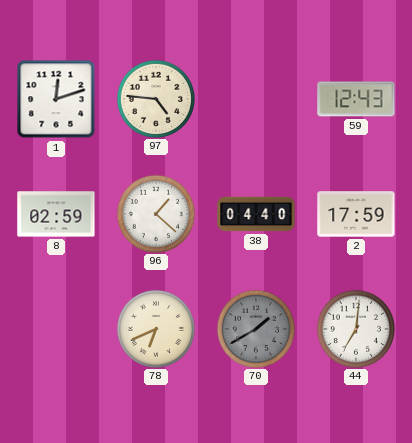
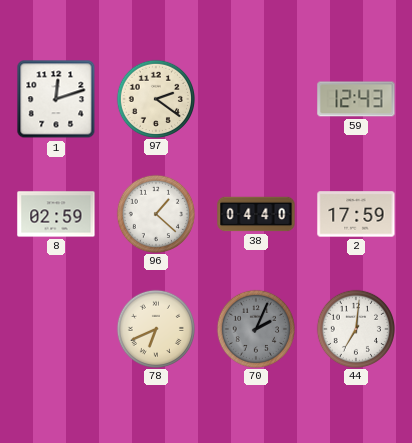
97: 4:46 -> 2:21 (155, 98)
70: 1:40 -> 2:04 (255, 328)
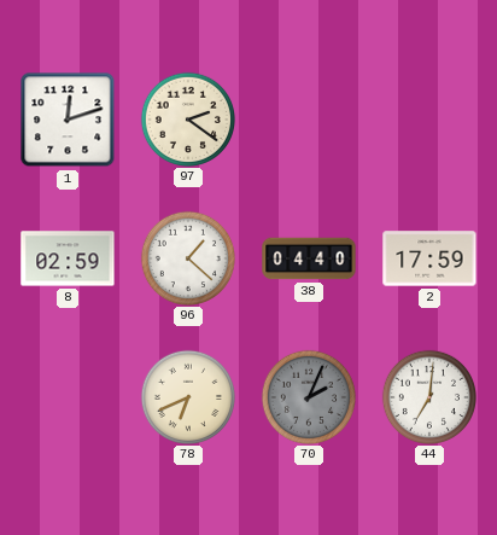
59: 12:43 -> none (356, 99)
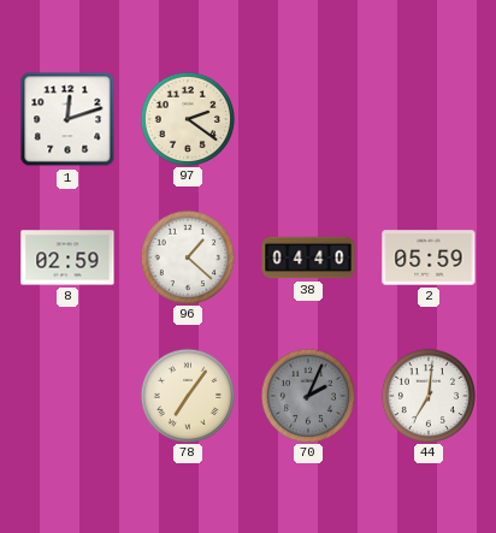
2: 17:59 -> 05:59 (429, 257)
78: 6:41 -> 7:06 (187, 395)
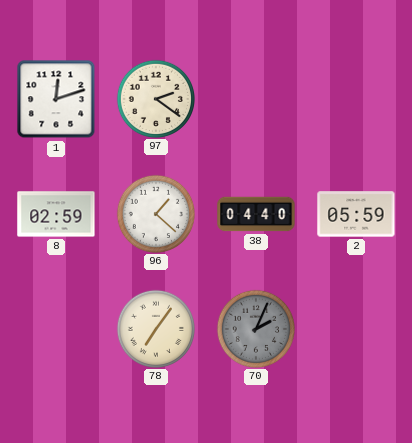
44: 7:01 -> none (427, 395)
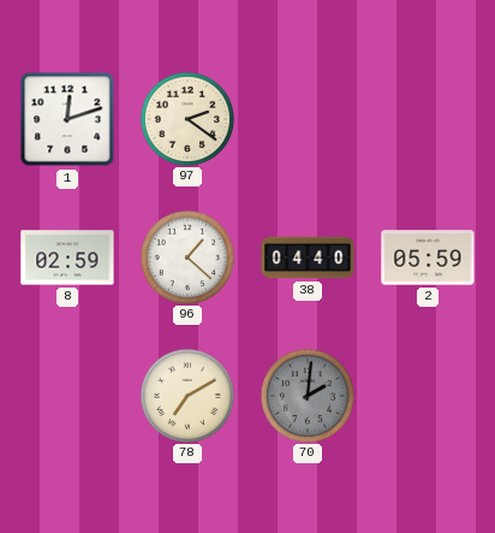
78: 7:06 -> 7:10 (186, 395)
70: 2:04 -> 2:01 (306, 395)
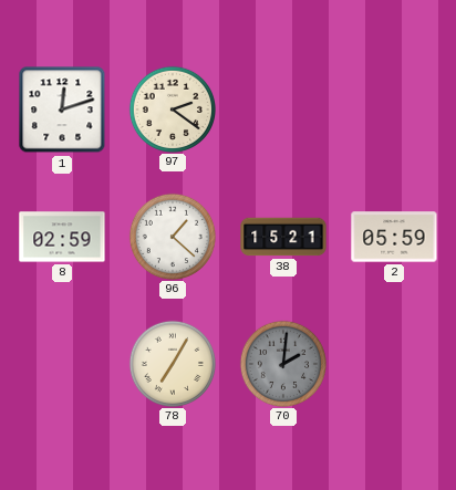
38: 04:40 -> 15:21 (283, 237)
78: 7:10 -> 7:05 (172, 363)
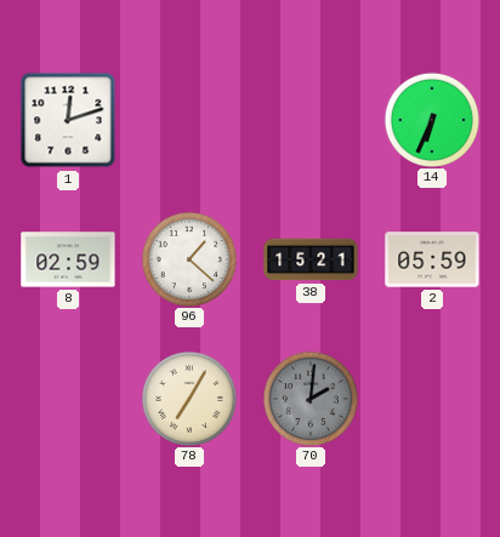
97: 2:21 -> none (172, 108)
14: none -> 6:34 (431, 119)
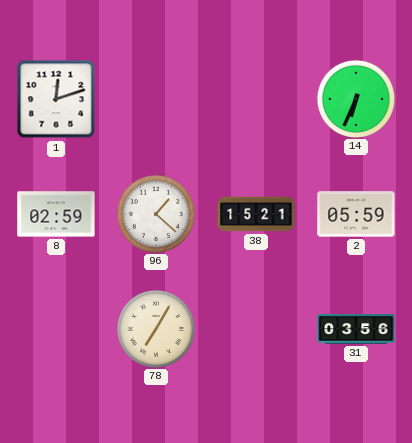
70: 2:01 -> none (309, 398)
31: none -> 03:56 (356, 330)
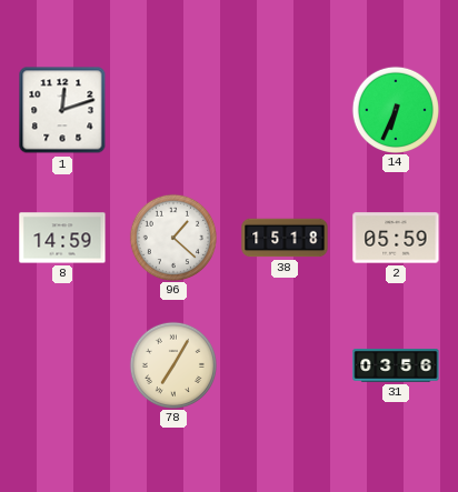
8: 02:59 -> 14:59 (62, 238)
38: 15:21 -> 15:18 (285, 238)
